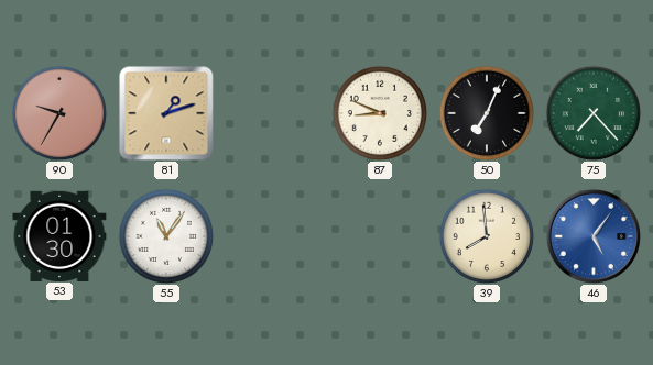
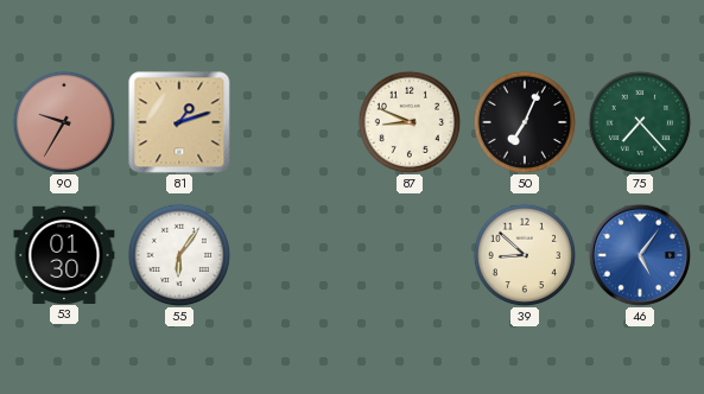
55: 11:06 -> 6:06 (179, 255)
39: 7:59 -> 8:52 (525, 255)
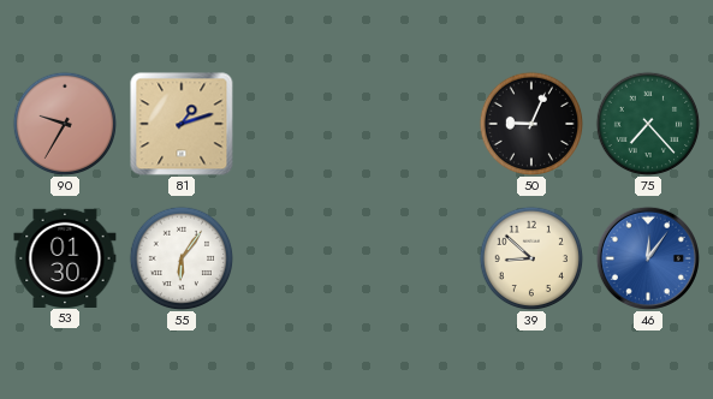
87: 8:49 -> none (410, 122)
50: 7:04 -> 9:04 (531, 124)
46: 5:06 -> 12:06 (648, 258)
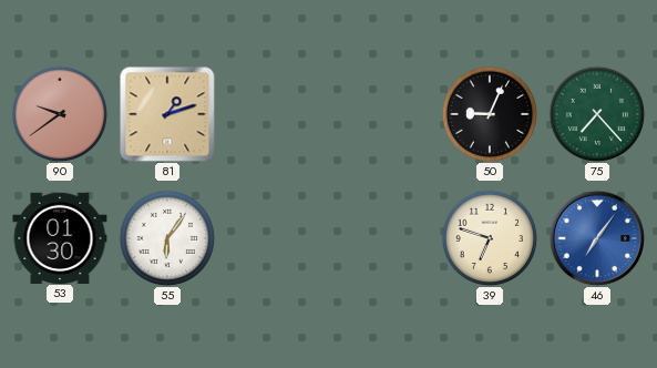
90: 9:35 -> 9:39 (60, 114)
39: 8:52 -> 6:48 (490, 238)
46: 12:06 -> 7:06 (597, 238)
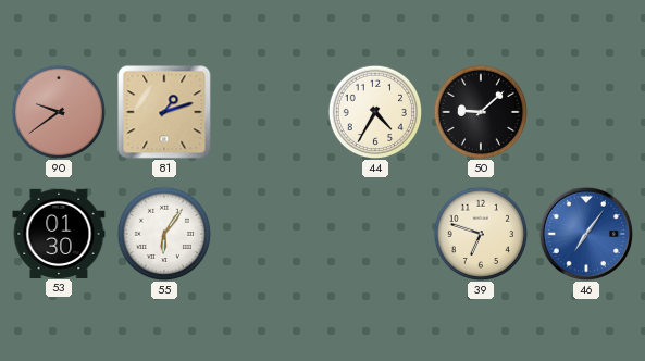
44: none -> 4:35 (375, 112)
50: 9:04 -> 9:08 (481, 112)
75: 7:23 -> none (597, 114)
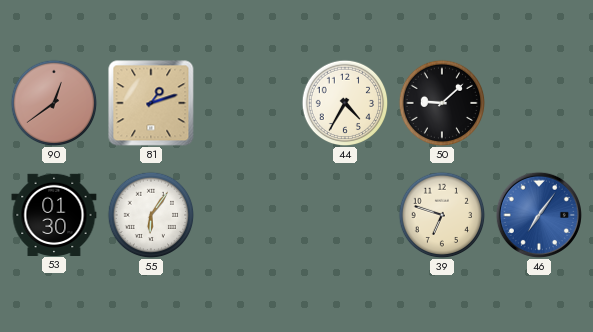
90: 9:39 -> 12:39 (54, 103)
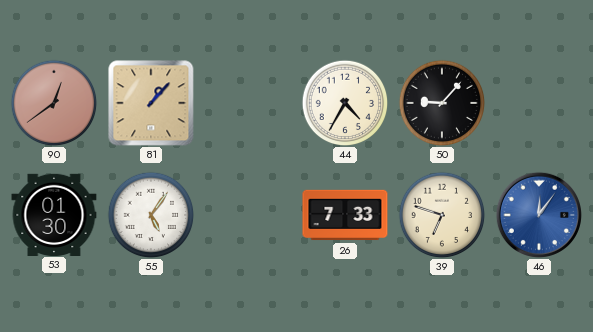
81: 1:12 -> 1:07 (151, 103)
50: 9:08 -> 9:07 (442, 103)
55: 6:06 -> 5:06 (151, 215)
26: none -> 7:33 (345, 215)
46: 7:06 -> 12:06 (539, 215)
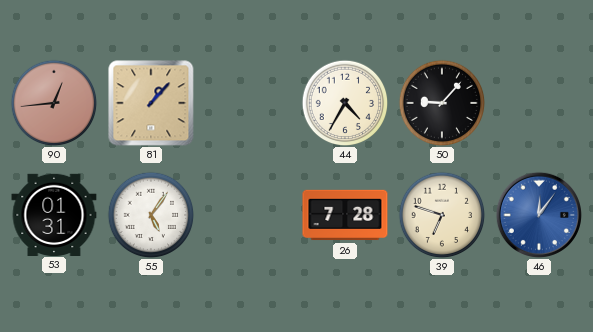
90: 12:39 -> 12:44 (54, 103)
53: 01:30 -> 01:31 (54, 214)
26: 7:33 -> 7:28 (345, 215)
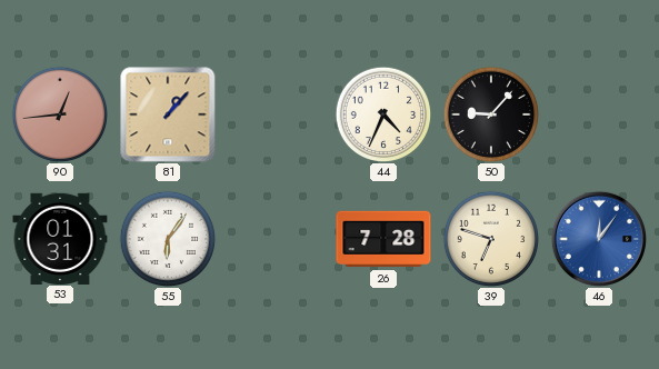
44: 4:35 -> 4:34 (383, 114)
55: 5:06 -> 6:06 (168, 239)
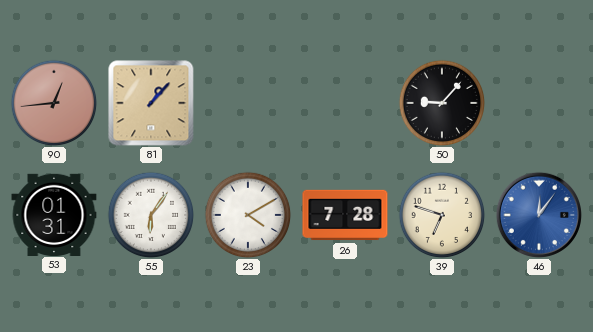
44: 4:34 -> none (383, 114)
23: none -> 4:10 (248, 215)
